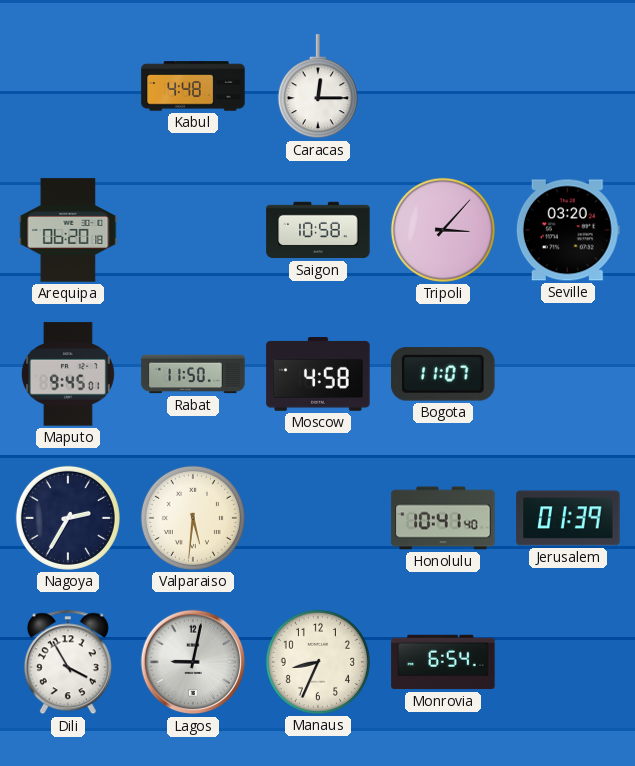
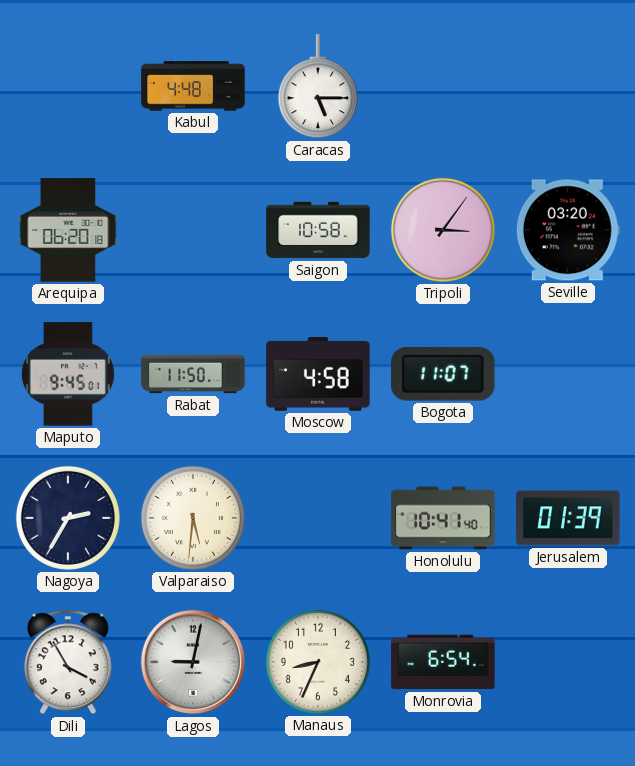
Caracas: 12:15 -> 5:15 (318, 87)
Tripoli: 3:07 -> 3:06 (443, 230)
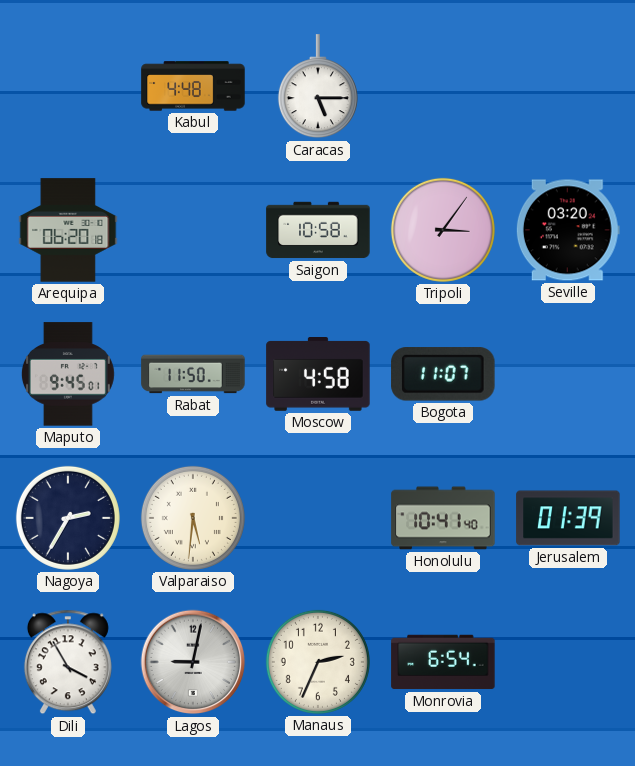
Manaus: 8:34 -> 2:34 (318, 662)
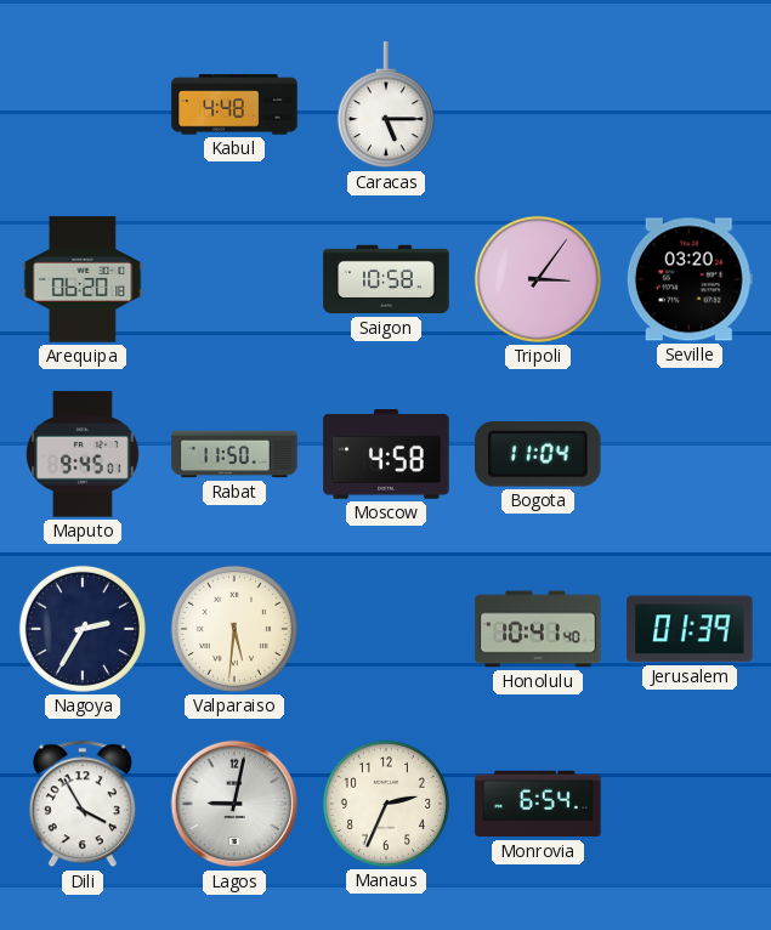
Bogota: 11:07 -> 11:04 (538, 454)
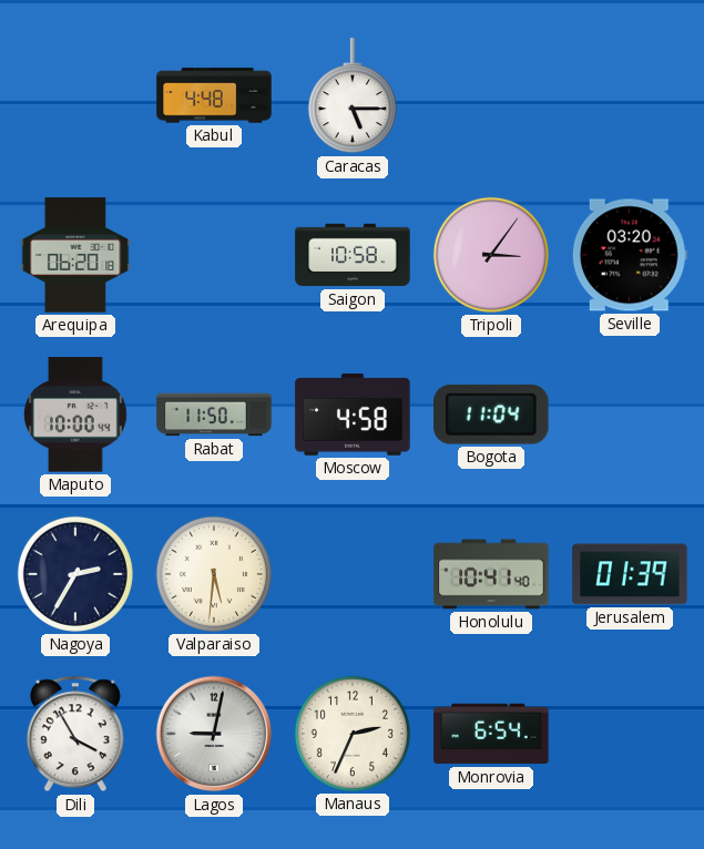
Maputo: 9:45 -> 10:00 (75, 415)
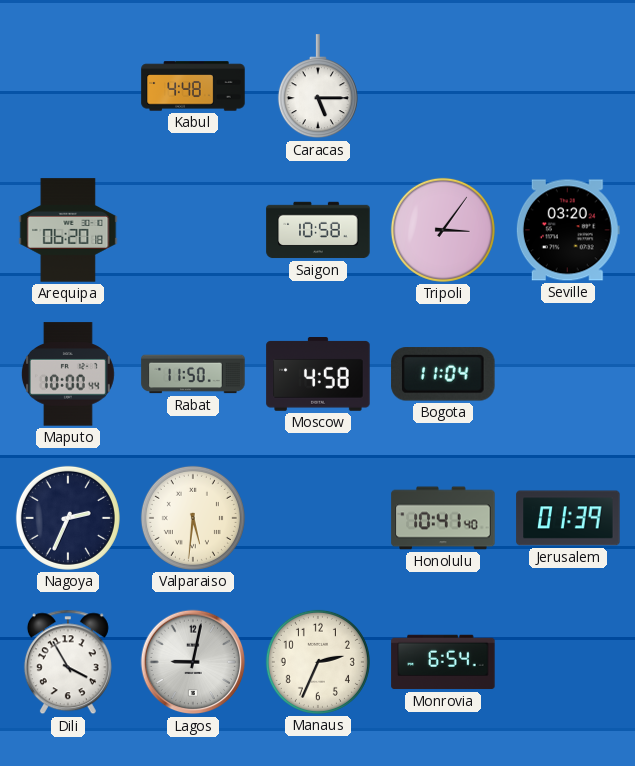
Nagoya: 2:35 -> 2:34 (68, 518)
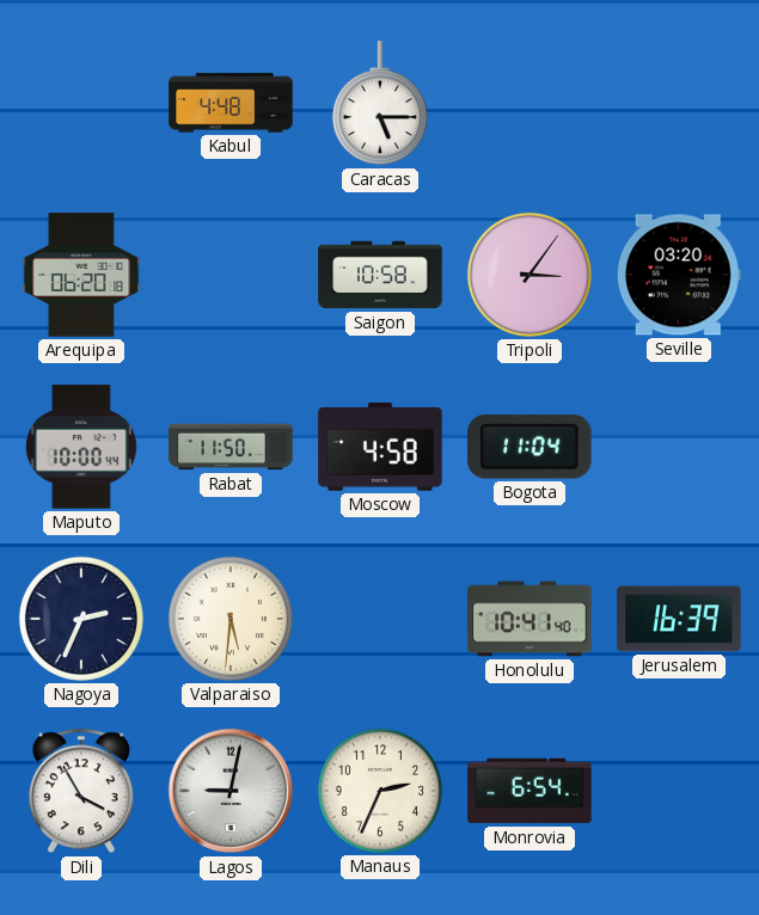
Jerusalem: 01:39 -> 16:39 (679, 619)
